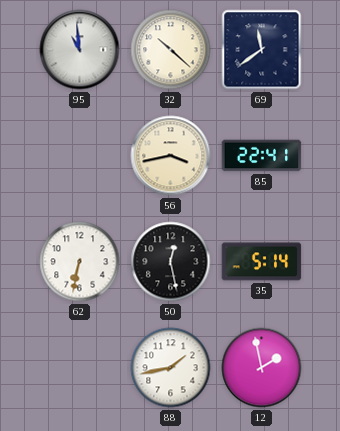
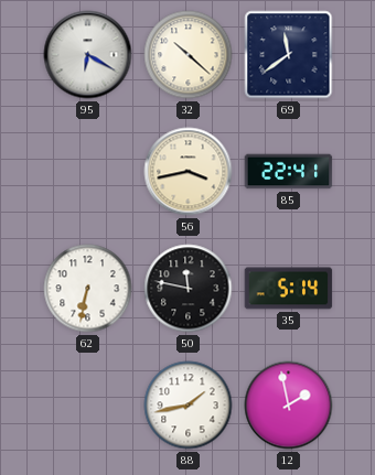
95: 10:59 -> 6:20 (88, 55)
50: 12:28 -> 11:47 (189, 289)
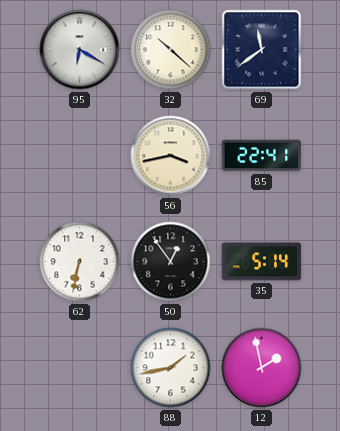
50: 11:47 -> 12:54 (171, 262)
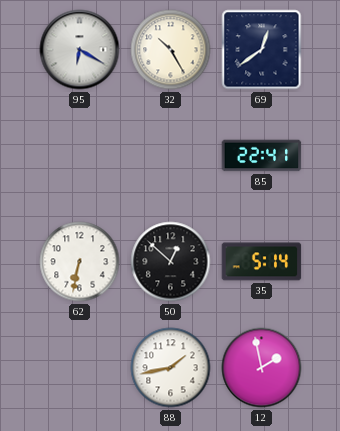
32: 10:22 -> 10:25 (171, 50)
69: 11:39 -> 12:39 (262, 50)
56: 3:43 -> none (171, 156)
50: 12:54 -> 12:52 (171, 262)
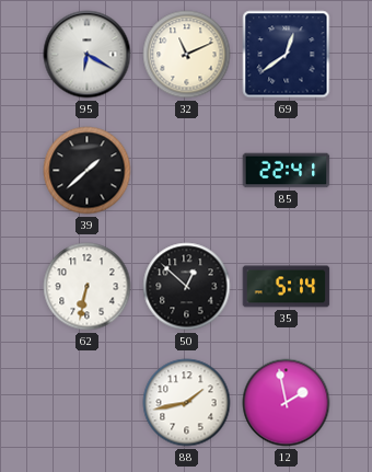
32: 10:25 -> 11:11 (187, 55)
39: none -> 1:38 (88, 171)
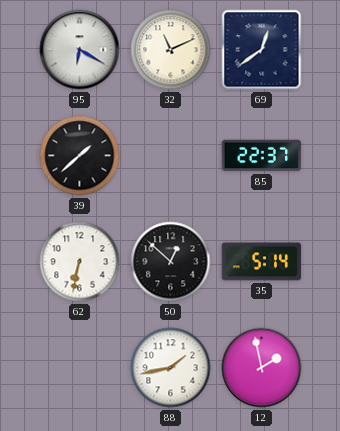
85: 22:41 -> 22:37 (262, 156)
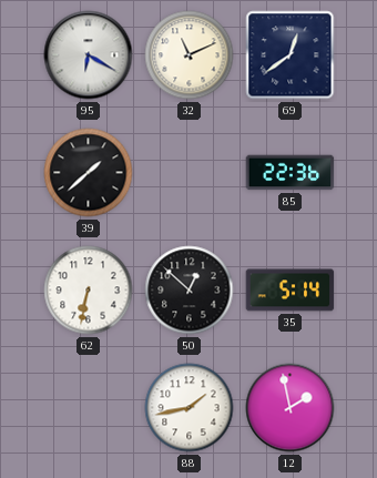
85: 22:37 -> 22:36 (291, 173)
